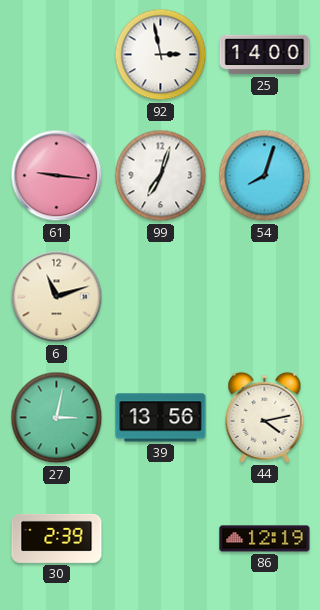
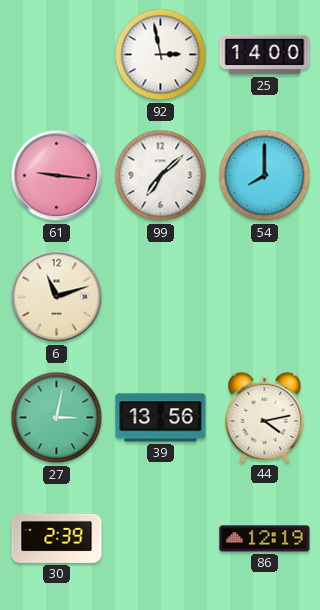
99: 7:03 -> 7:08 (161, 176)
54: 8:03 -> 8:00 (265, 176)
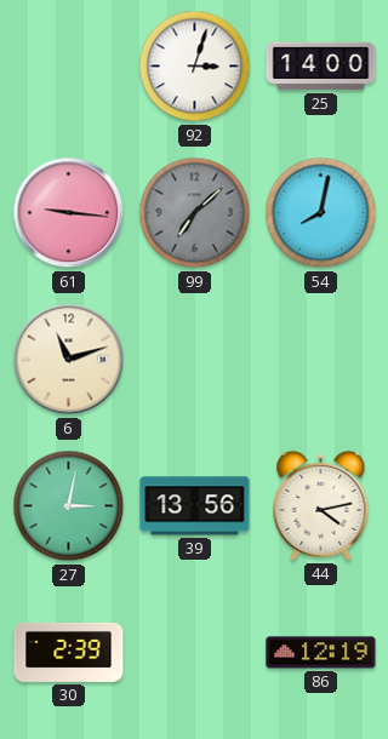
92: 2:58 -> 3:03 (195, 67)
99 dial: white -> grey (195, 213)
54: 8:00 -> 8:02 (321, 213)
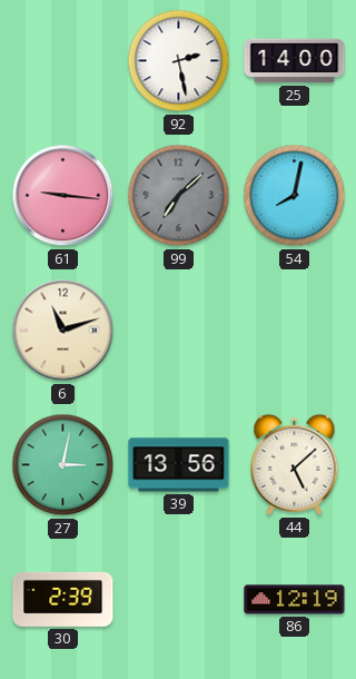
92: 3:03 -> 2:28 (179, 61)
44: 4:13 -> 5:08 (295, 464)
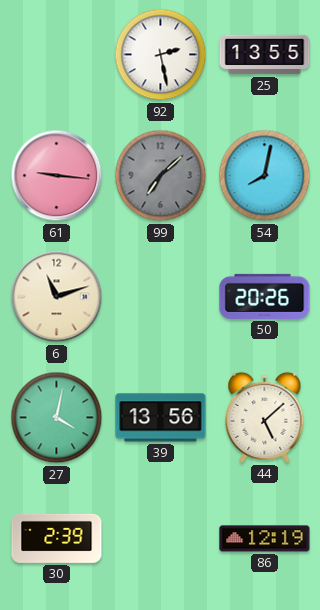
25: 14:00 -> 13:55 (265, 55)
50: none -> 20:26 (265, 296)
27: 3:02 -> 4:02 (57, 418)
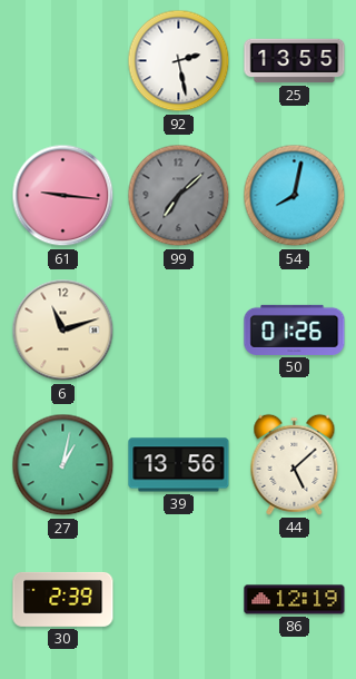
50: 20:26 -> 01:26 (295, 329)
27: 4:02 -> 1:02 (63, 465)
